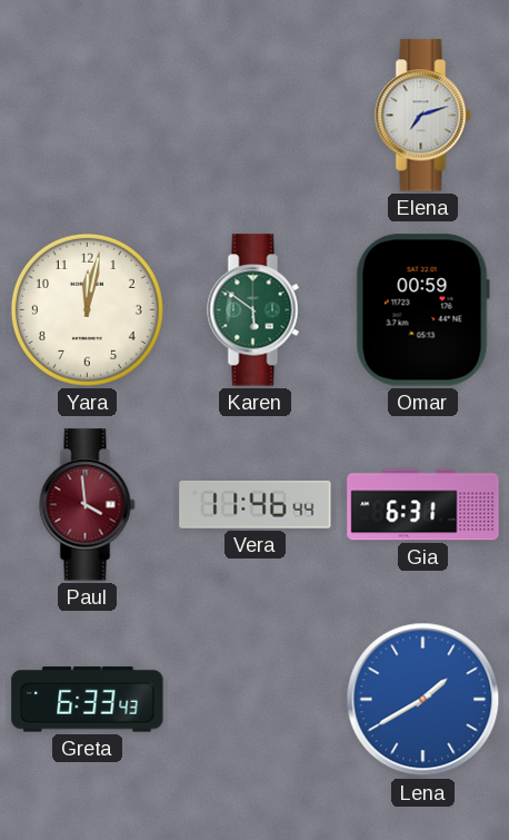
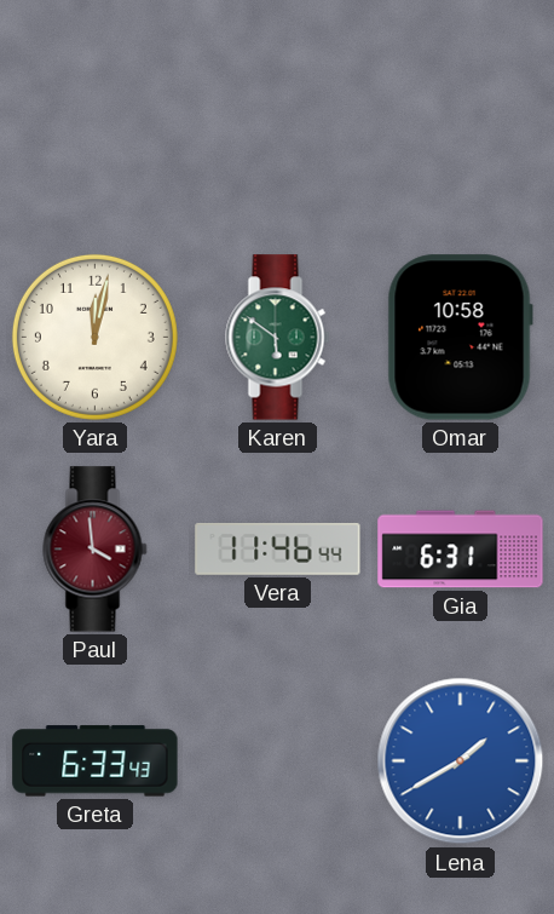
Elena: 7:12 -> none (423, 116)
Omar: 00:59 -> 10:58 (460, 338)
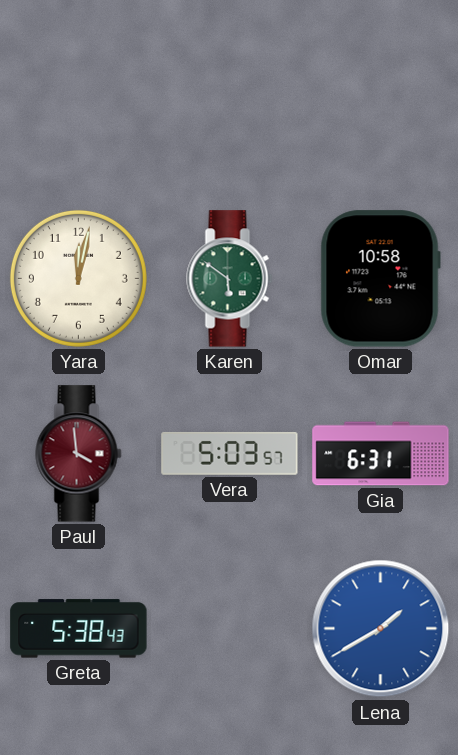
Vera: 11:46 -> 5:03 (230, 453)
Greta: 6:33 -> 5:38 (79, 629)
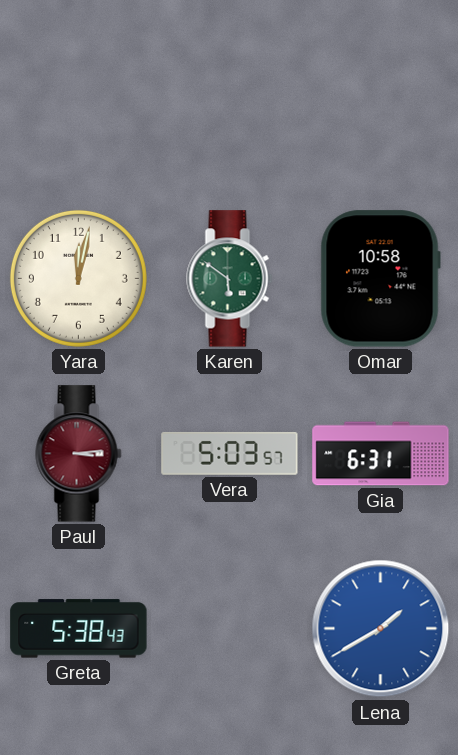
Paul: 3:59 -> 3:14 (79, 454)
